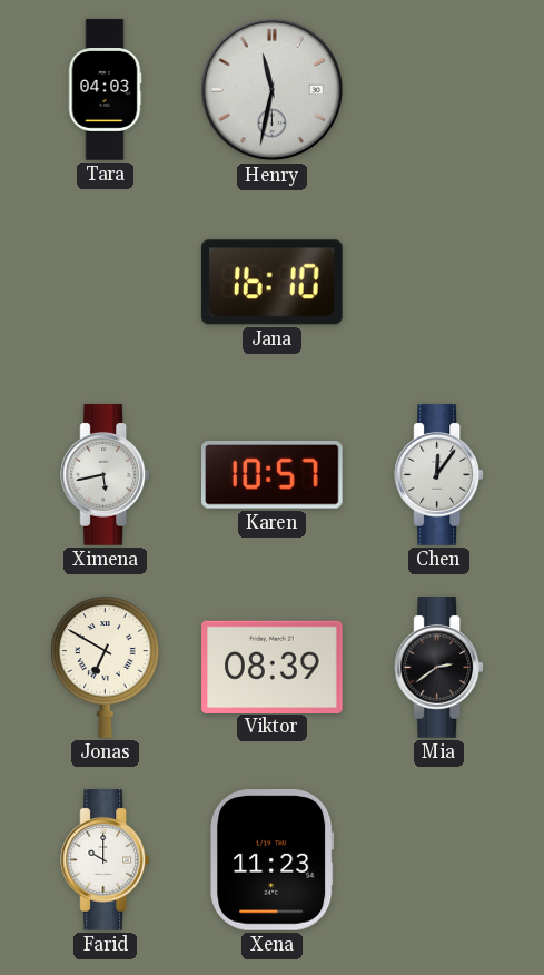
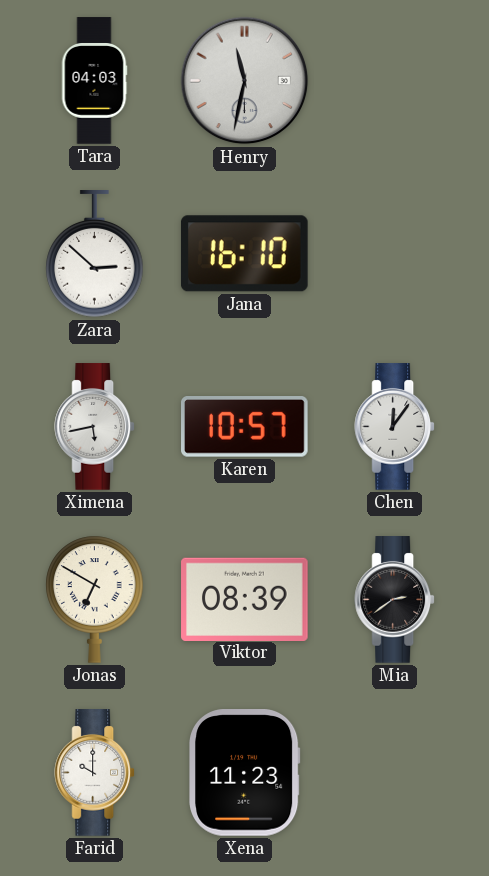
Zara: none -> 2:52 (95, 254)
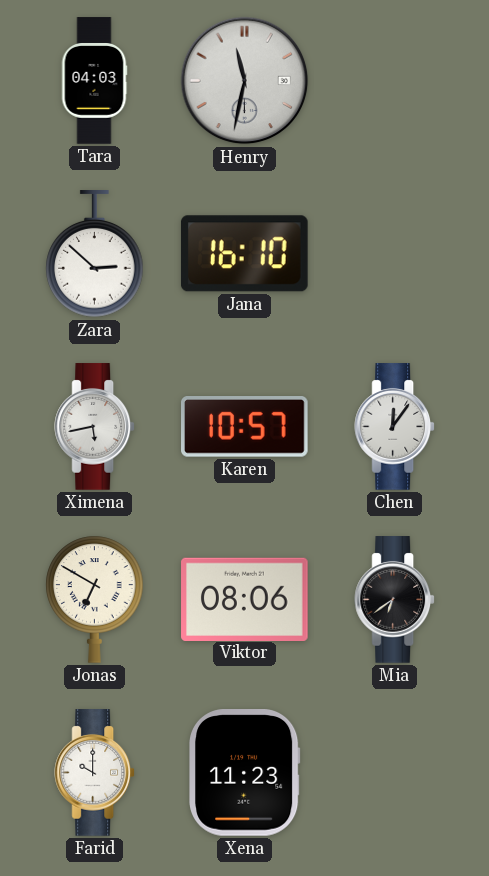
Viktor: 08:39 -> 08:06 (245, 599)
Mia: 2:39 -> 6:39 (395, 600)
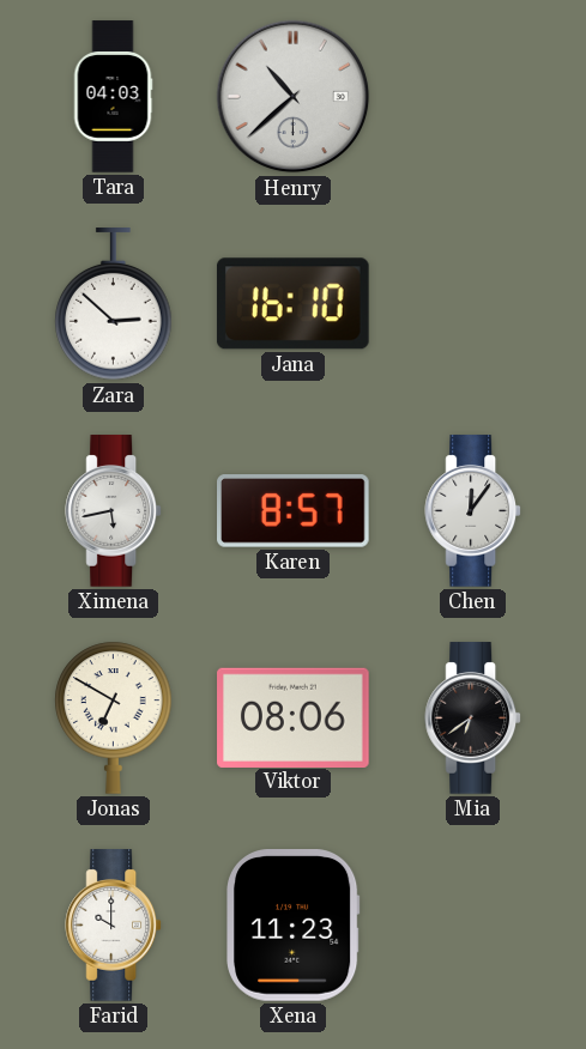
Henry: 11:32 -> 10:38 (294, 97)
Karen: 10:57 -> 8:57 (294, 511)
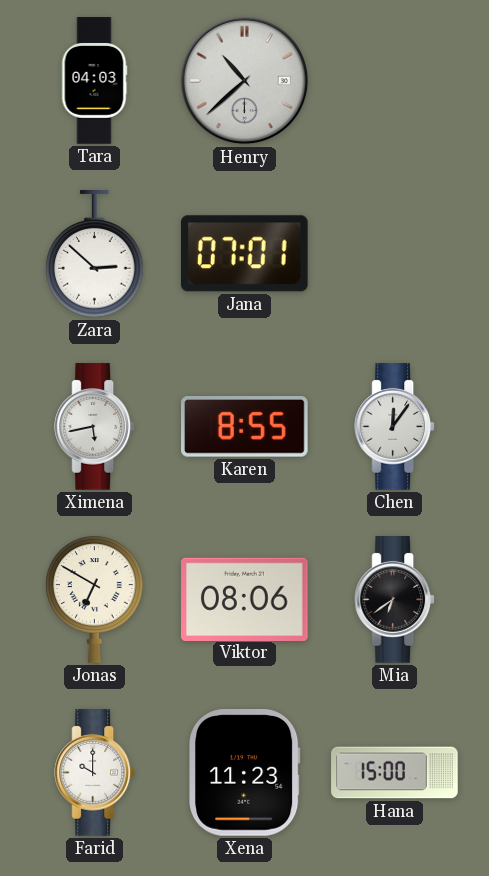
Jana: 16:10 -> 07:01 (244, 254)
Karen: 8:57 -> 8:55 (245, 427)
Hana: none -> 15:00 (395, 773)
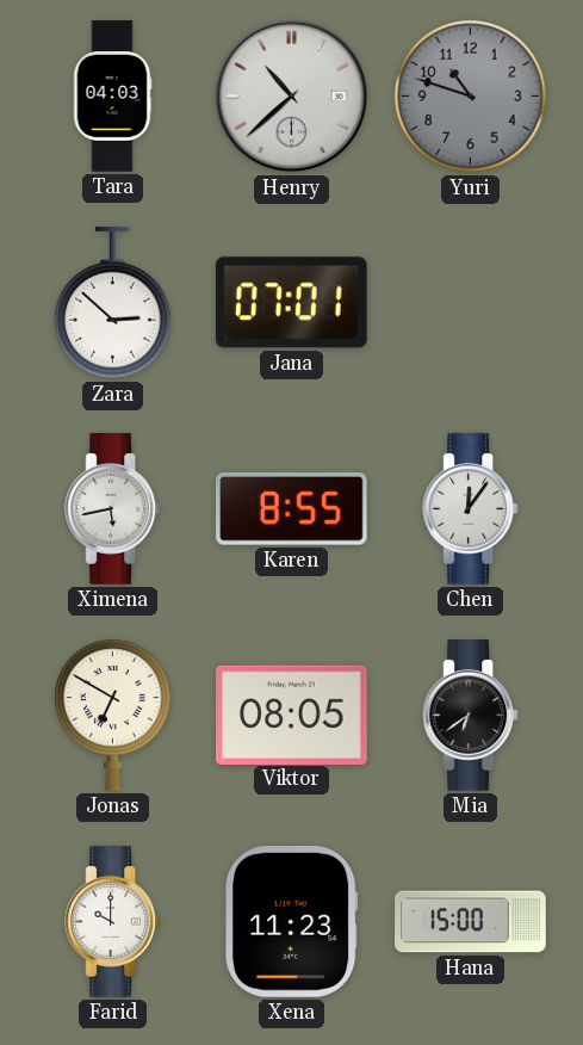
Yuri: none -> 10:48 (471, 97)
Viktor: 08:06 -> 08:05 (292, 715)
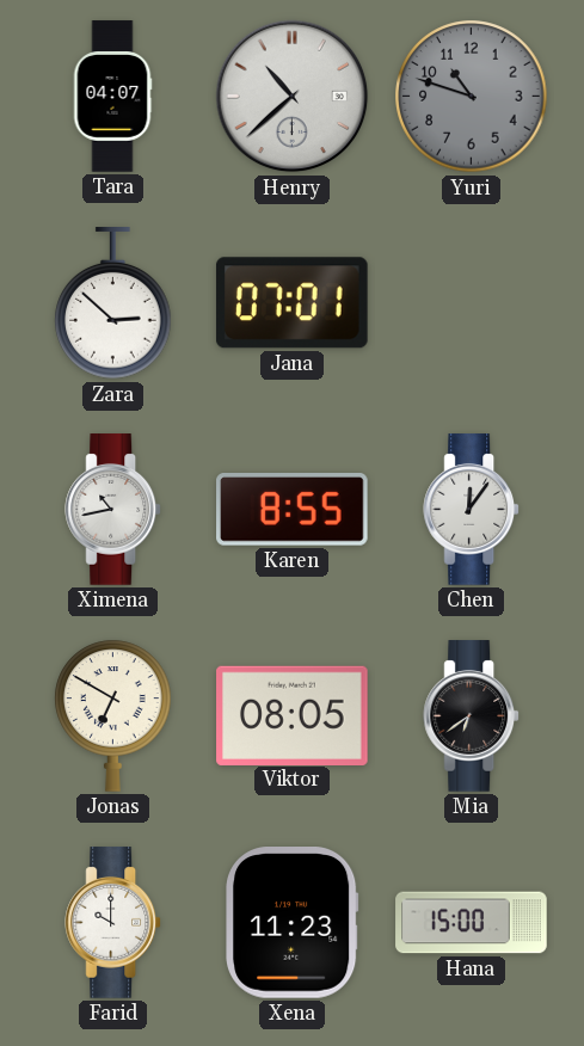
Tara: 04:03 -> 04:07 (112, 97)
Ximena: 5:43 -> 10:43 (113, 510)
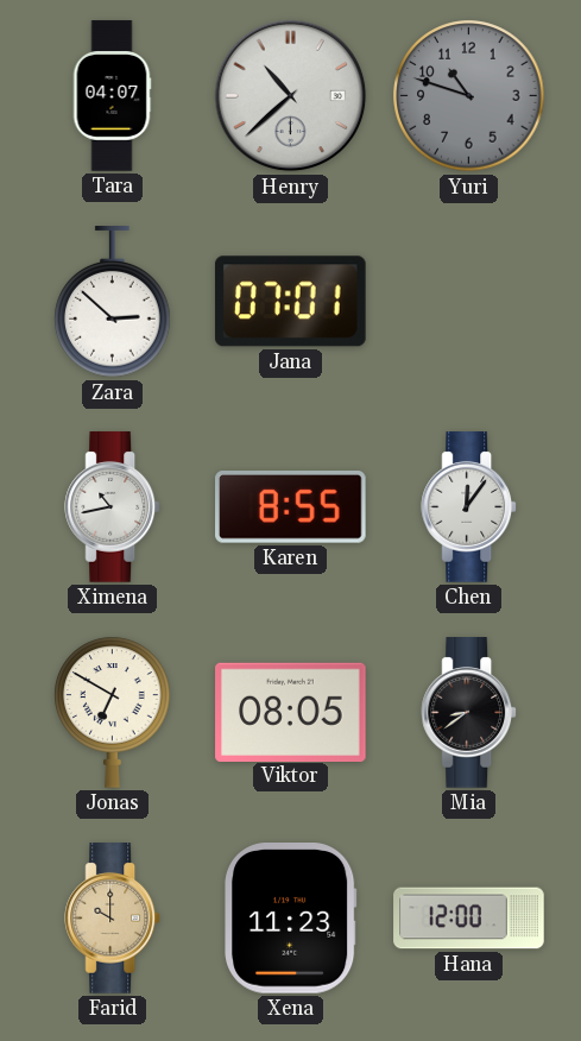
Mia: 6:39 -> 8:39 (469, 713)
Farid dial: white -> champagne (113, 919)
Hana: 15:00 -> 12:00 (469, 919)
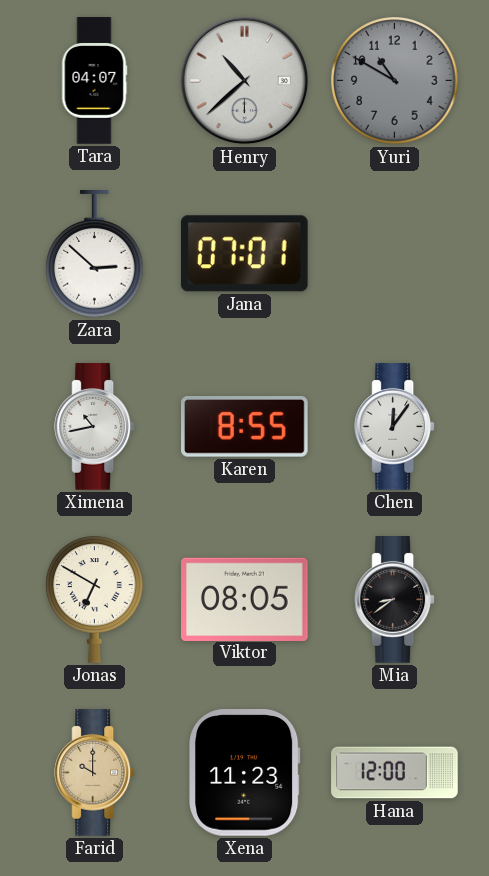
Yuri: 10:48 -> 10:50 (395, 81)
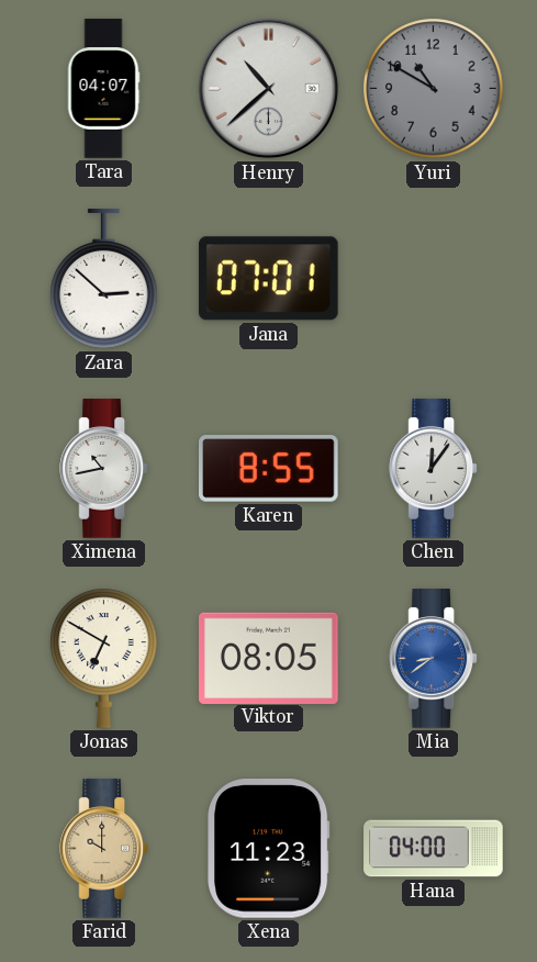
Mia dial: black -> blue (434, 659)
Hana: 12:00 -> 04:00 (434, 849)
